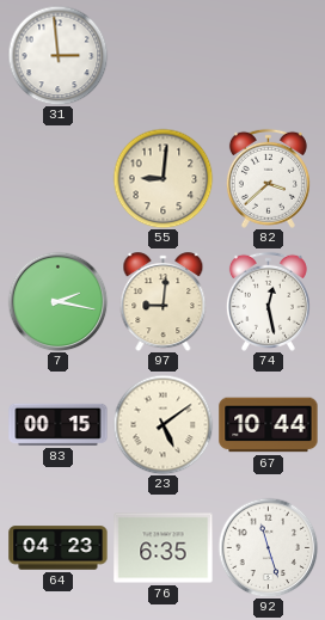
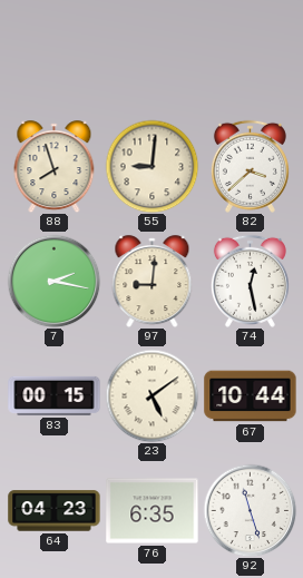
31: 2:59 -> none (57, 55)
88: none -> 7:57 (55, 167)
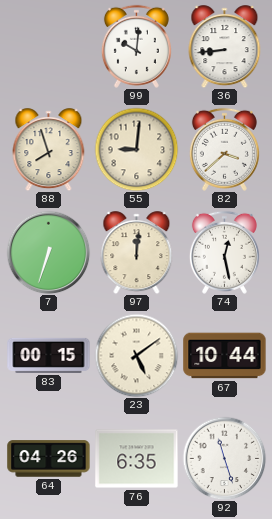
99: none -> 10:01 (136, 46)
36: none -> 8:44 (225, 47)
7: 2:17 -> 6:33 (48, 252)
97: 9:01 -> 12:01 (137, 253)
64: 04:23 -> 04:26 (49, 459)
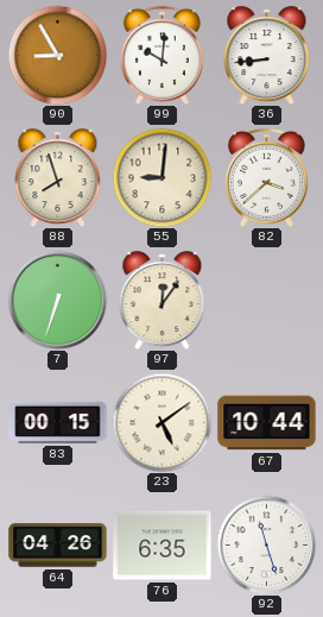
90: none -> 8:55 (57, 55)
97: 12:01 -> 12:06 (163, 301)
74: 12:28 -> none (224, 252)
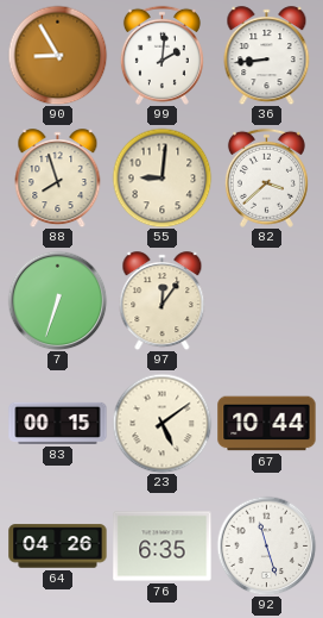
99: 10:01 -> 2:01 (161, 55)
